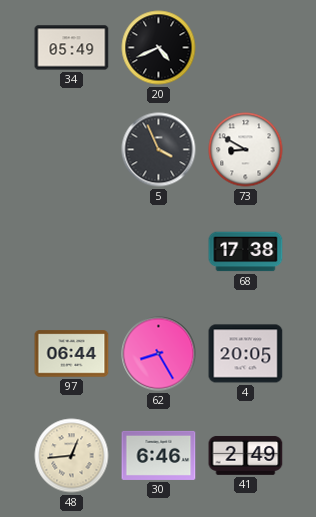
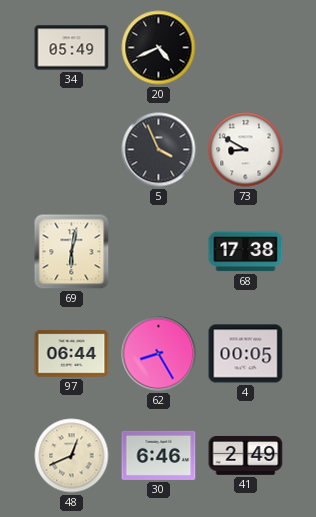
69: none -> 6:02 (72, 252)
4: 20:05 -> 00:05 (246, 354)
48: 12:44 -> 12:41 (72, 456)
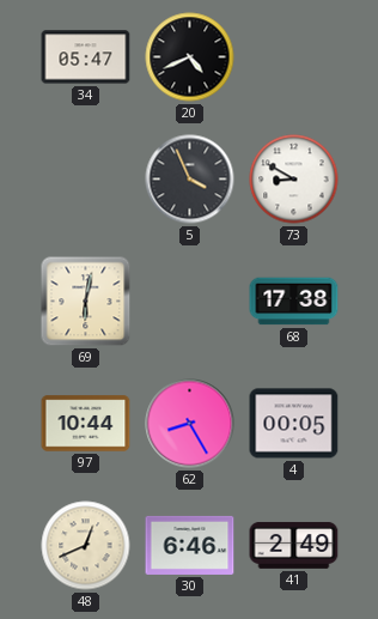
34: 05:49 -> 05:47 (86, 57)
97: 06:44 -> 10:44 (86, 424)
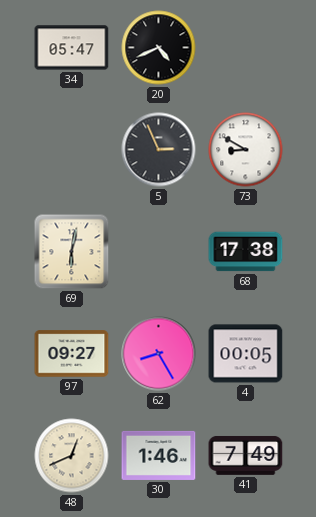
5: 3:56 -> 2:56 (159, 150)
97: 10:44 -> 09:27 (72, 354)
30: 6:46 -> 1:46 (159, 455)
41: 2:49 -> 7:49 (246, 455)
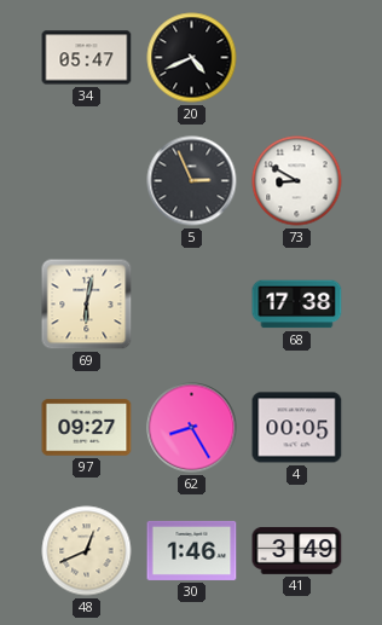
41: 7:49 -> 3:49 (297, 550)
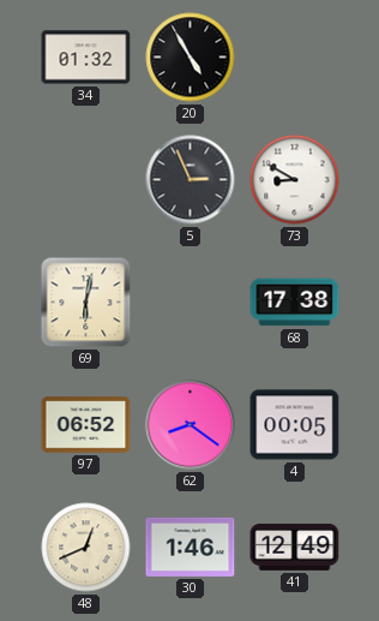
34: 05:47 -> 01:32 (86, 58)
20: 4:41 -> 4:55 (191, 58)
97: 09:27 -> 06:52 (86, 425)
62: 8:25 -> 8:21 (191, 425)
41: 3:49 -> 12:49 (295, 547)
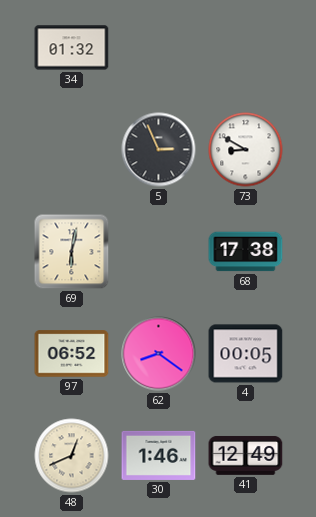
20: 4:55 -> none (191, 58)
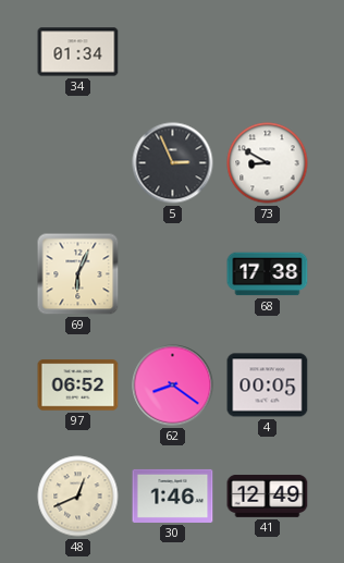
34: 01:32 -> 01:34 (78, 52)
69: 6:02 -> 6:04 (78, 274)
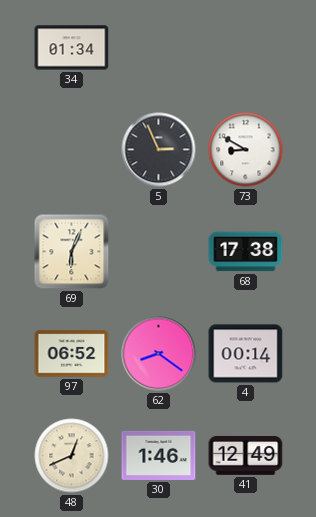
4: 00:05 -> 00:14 (246, 354)
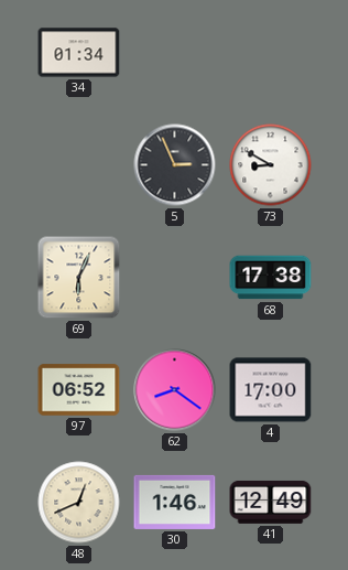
4: 00:14 -> 17:00 (271, 390)
